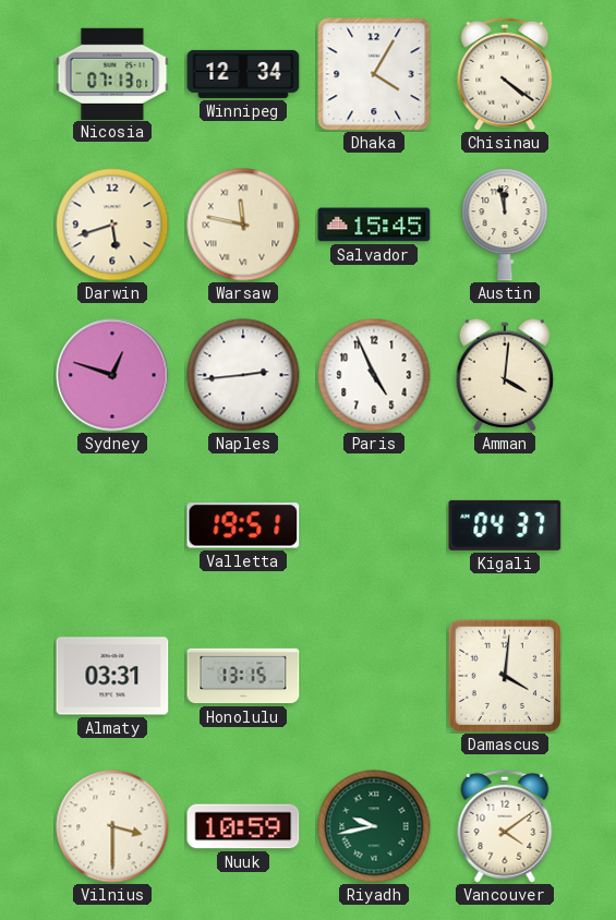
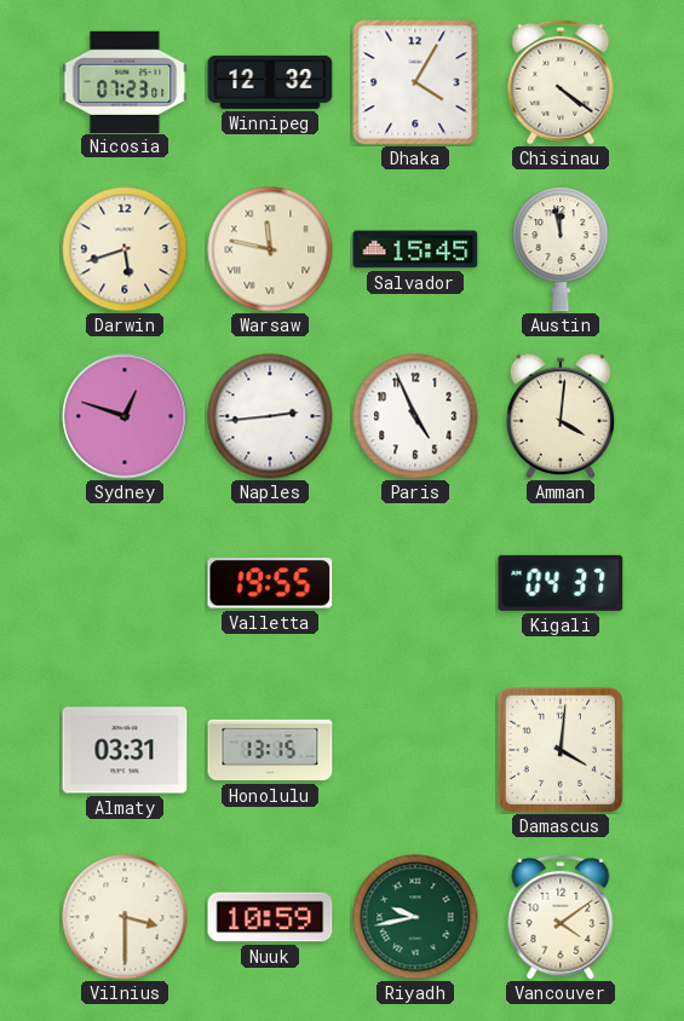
Nicosia: 07:13 -> 07:23 (125, 81)
Winnipeg: 12:34 -> 12:32 (270, 82)
Valletta: 19:51 -> 19:55 (270, 583)
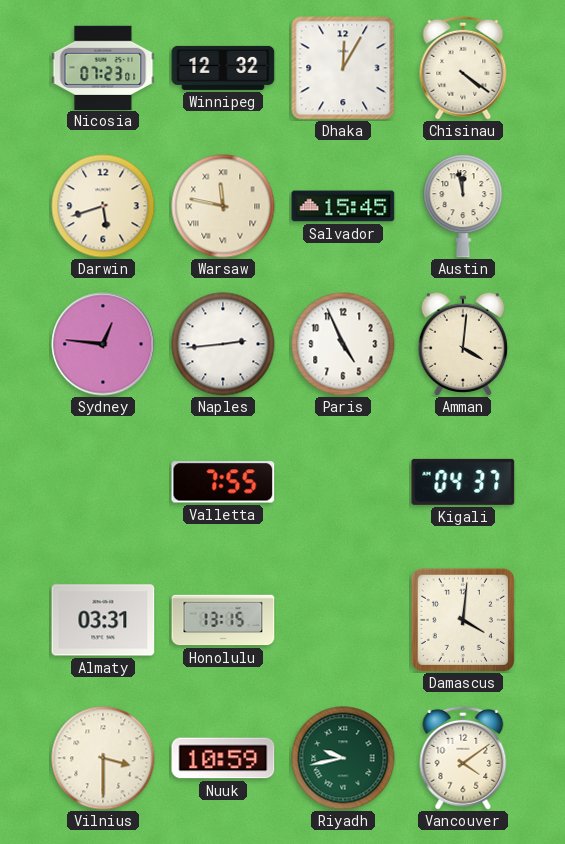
Dhaka: 4:05 -> 12:05 (343, 68)
Sydney: 12:48 -> 12:46 (103, 344)
Valletta: 19:55 -> 7:55 (223, 482)
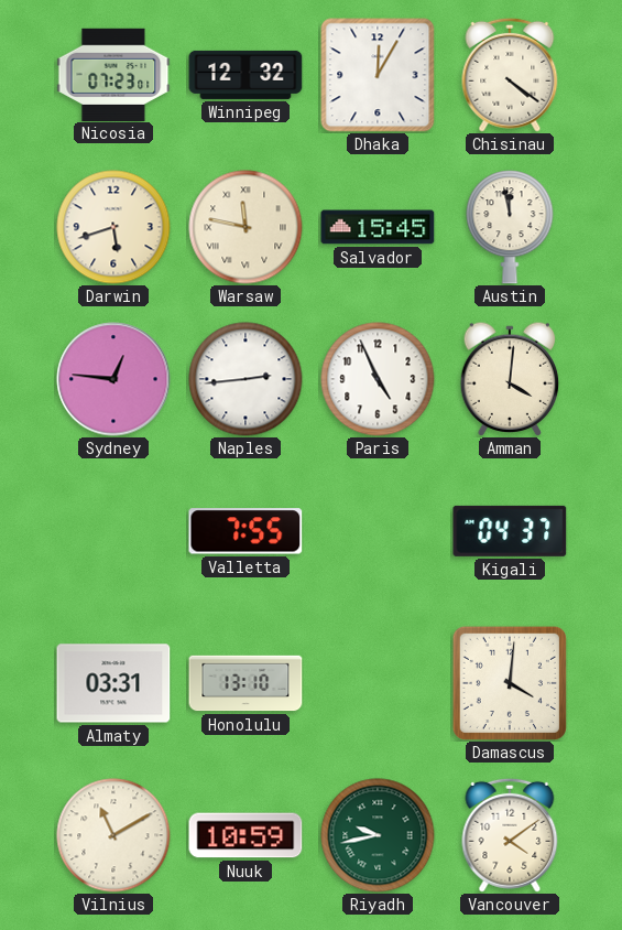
Honolulu: 13:15 -> 13:10 (245, 683)
Vilnius: 3:30 -> 11:10 (113, 835)
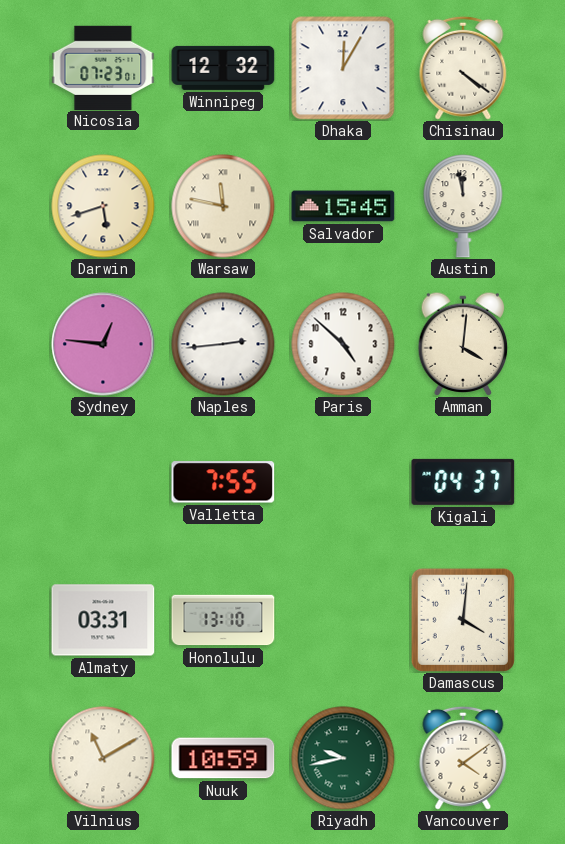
Paris: 4:56 -> 4:52 (343, 344)
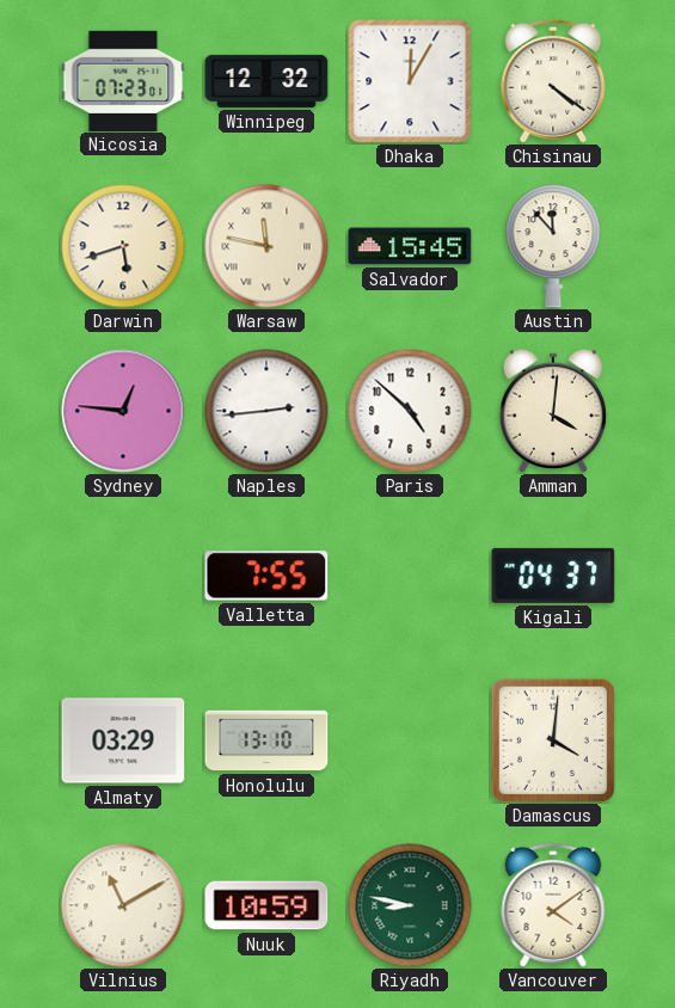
Austin: 11:58 -> 11:53 (553, 246)
Almaty: 03:31 -> 03:29 (123, 740)
Riyadh: 9:43 -> 8:47 (410, 905)
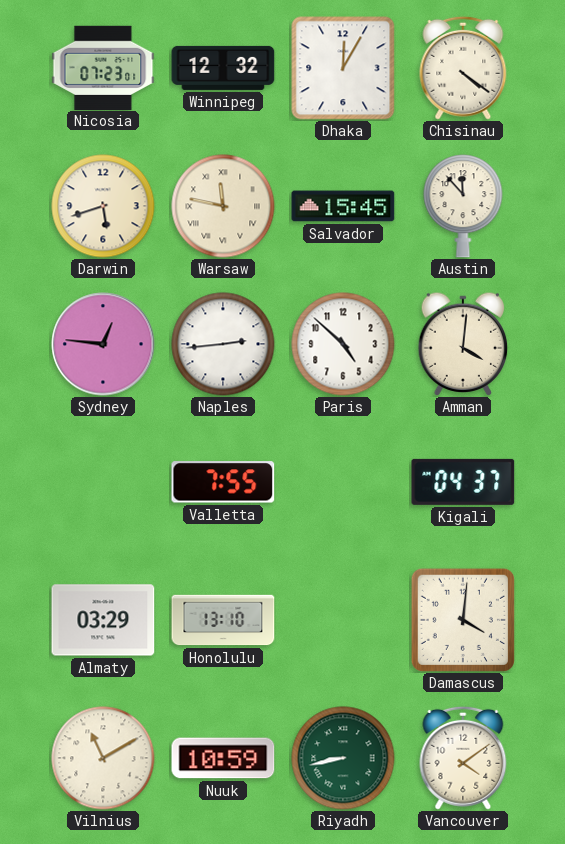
Riyadh: 8:47 -> 8:43 (343, 758)
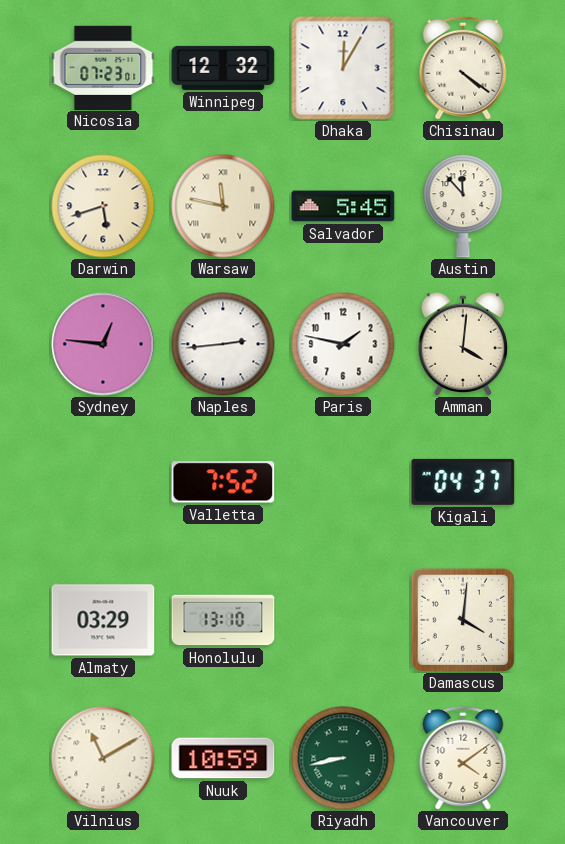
Salvador: 15:45 -> 5:45 (343, 206)
Paris: 4:52 -> 1:47 (343, 344)
Valletta: 7:55 -> 7:52 (223, 482)
